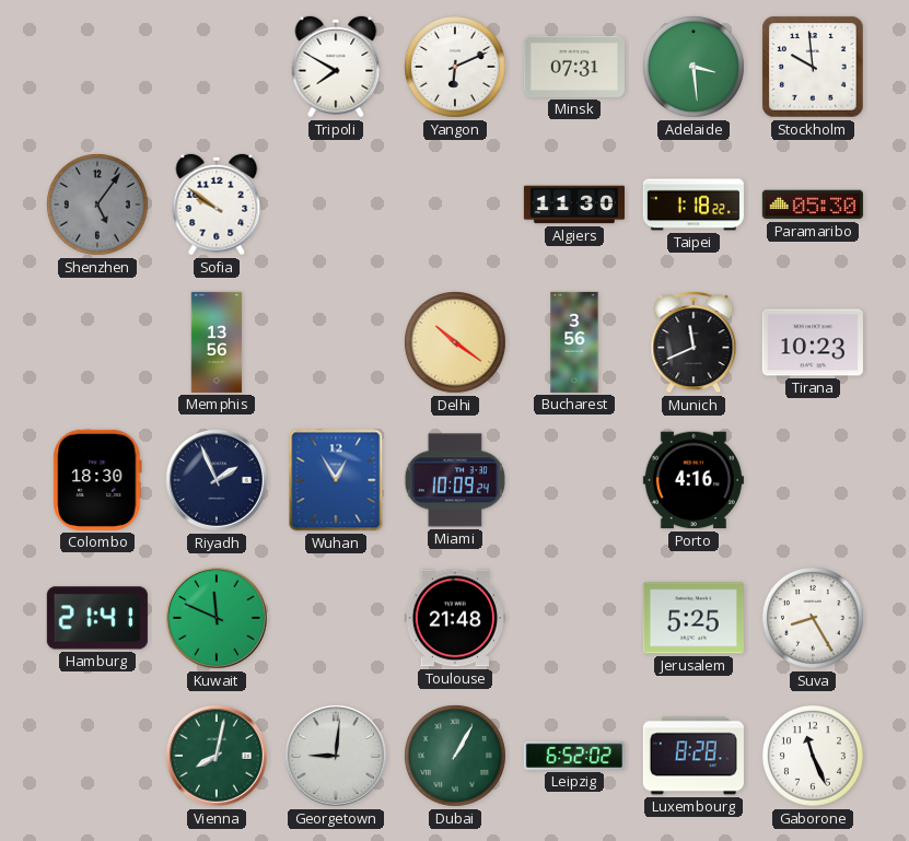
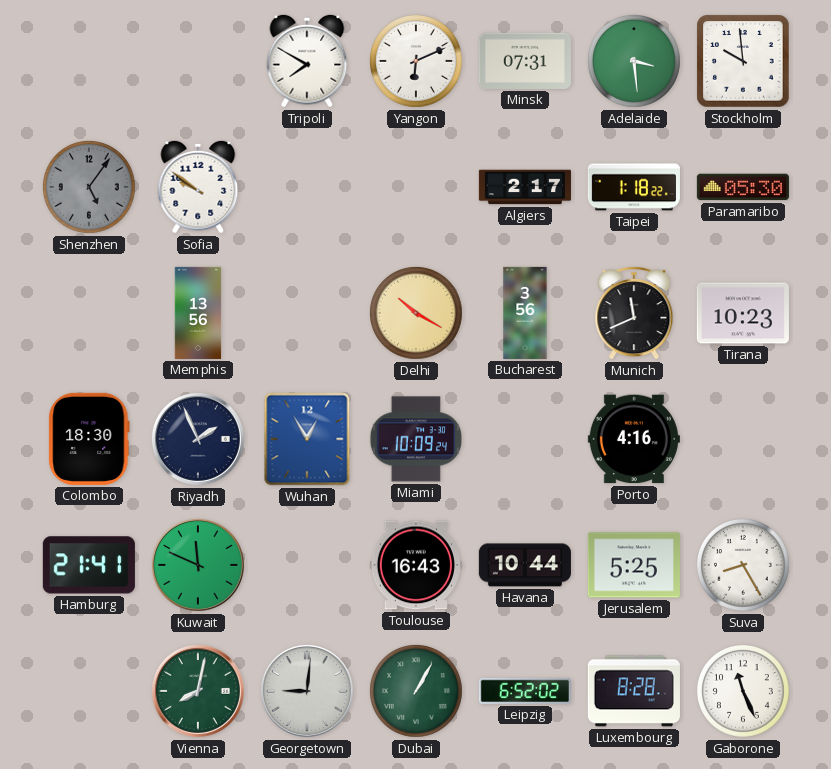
Algiers: 11:30 -> 2:17 (525, 187)
Delhi: 10:21 -> 10:20 (417, 314)
Toulouse: 21:48 -> 16:43 (416, 565)
Havana: none -> 10:44 (525, 565)
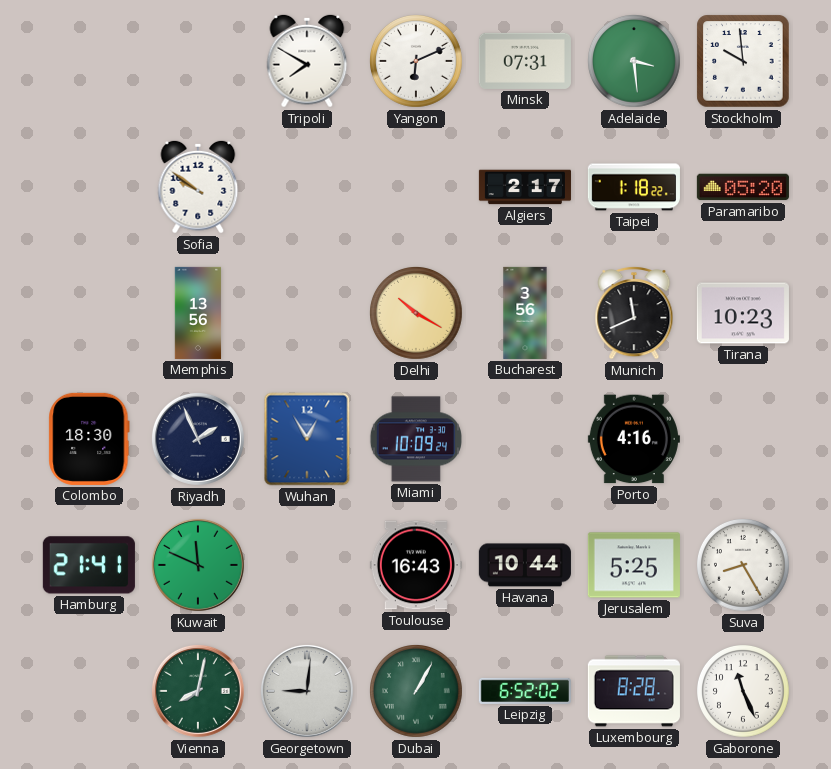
Shenzhen: 5:06 -> none (90, 188)
Paramaribo: 05:30 -> 05:20 (743, 187)
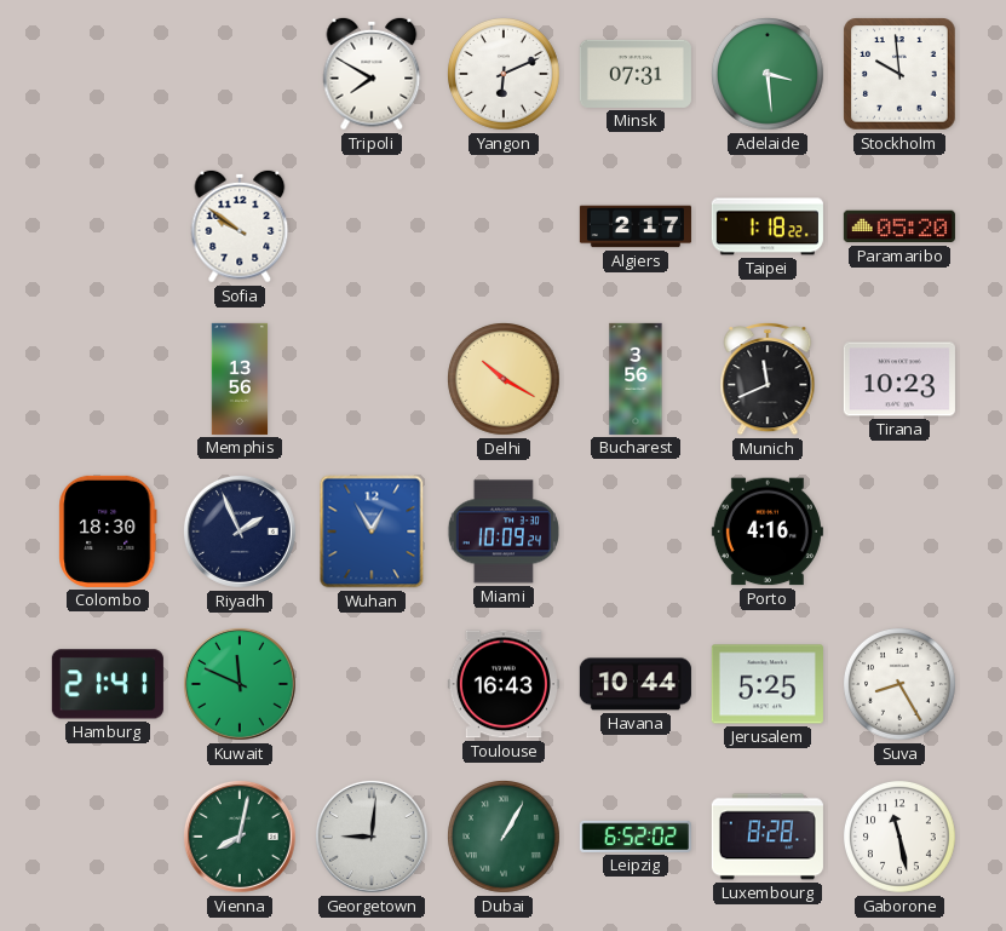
Gaborone: 11:26 -> 11:28 (901, 838)
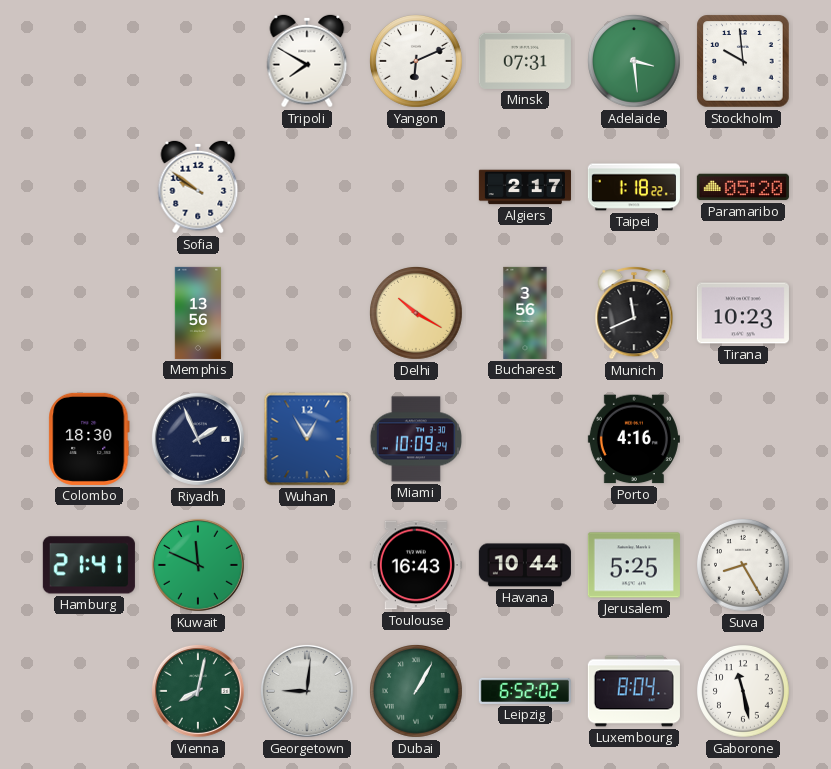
Luxembourg: 8:28 -> 8:04 (634, 691)
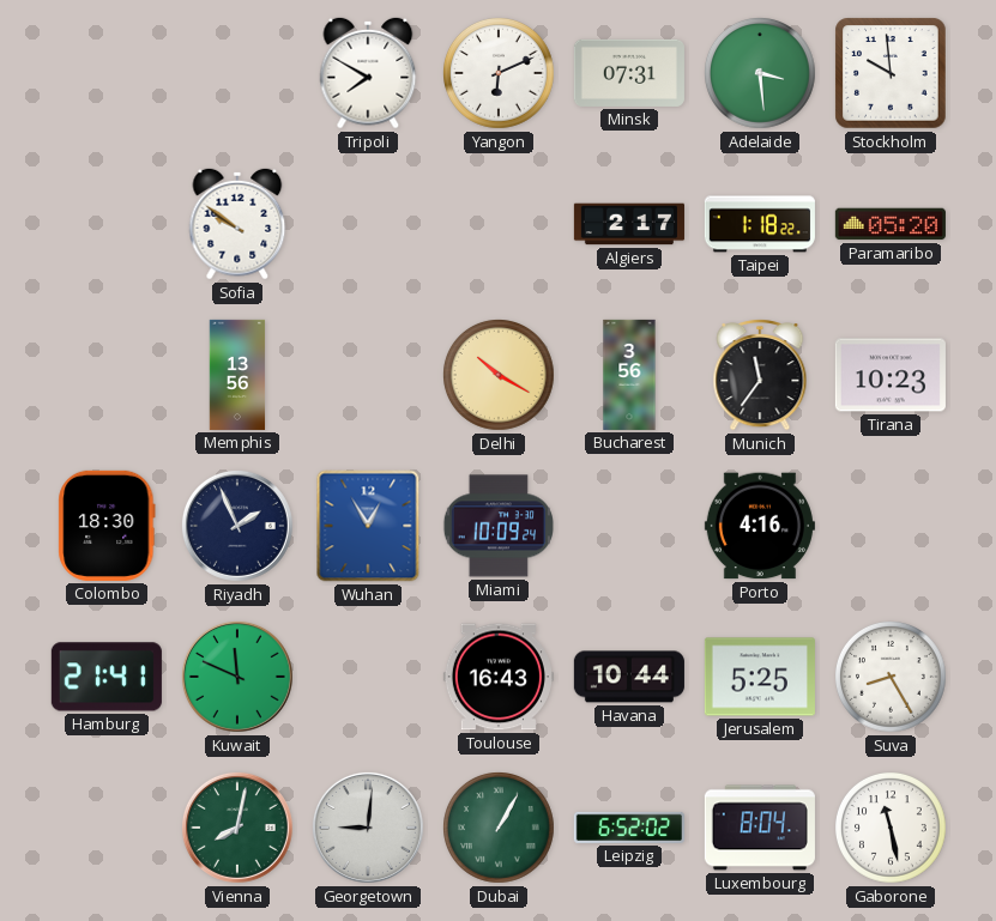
Munich: 11:41 -> 11:36 (760, 375)
